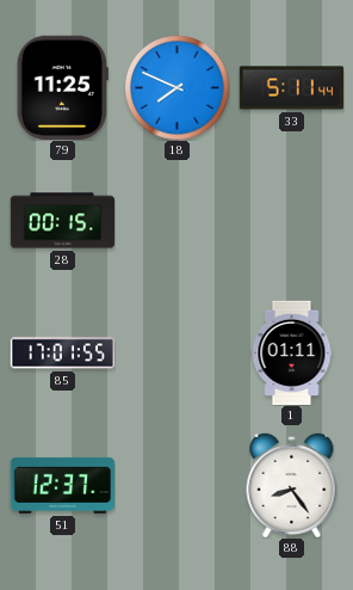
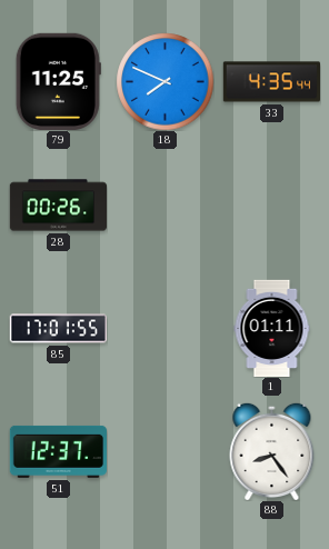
33: 5:11 -> 4:35 (271, 82)
28: 00:15 -> 00:26 (58, 206)
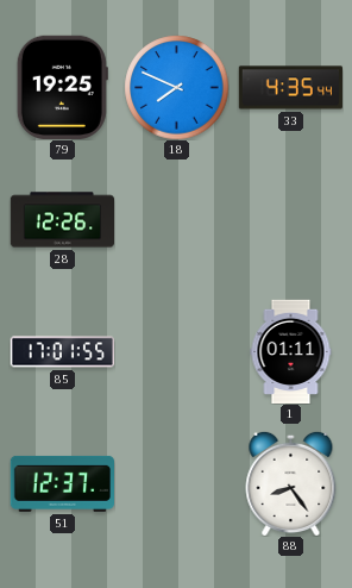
79: 11:25 -> 19:25 (62, 87)
28: 00:26 -> 12:26 (62, 220)
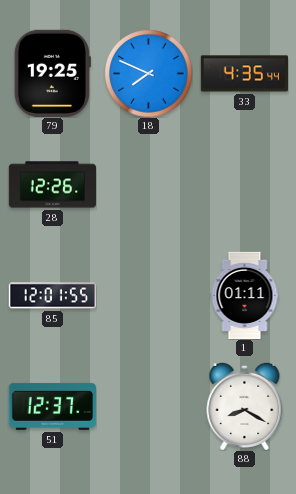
85: 17:01 -> 12:01 (52, 296)
88: 8:24 -> 8:20 (245, 406)
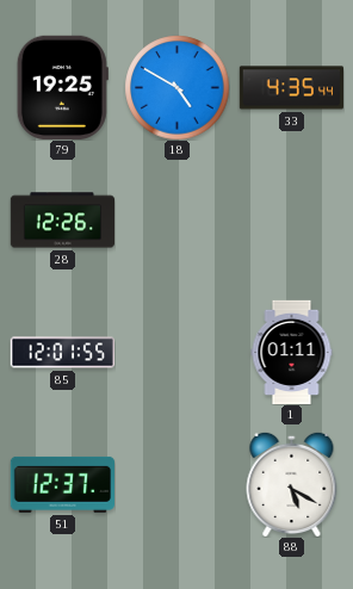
18: 7:49 -> 4:50 (176, 87)
88: 8:20 -> 5:20 (292, 484)
